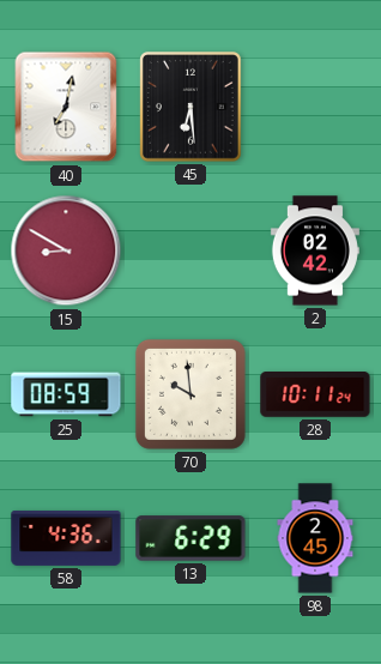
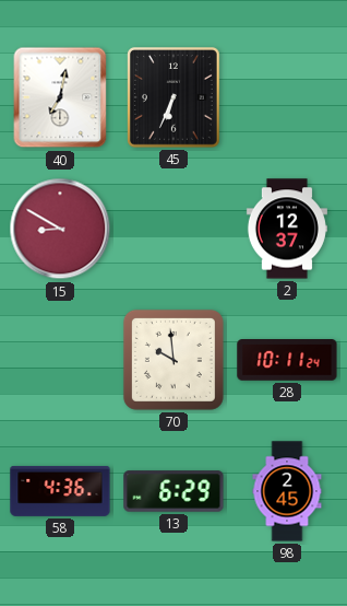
45: 6:29 -> 6:34 (175, 98)
2: 02:42 -> 12:37 (287, 229)
25: 08:59 -> none (66, 394)
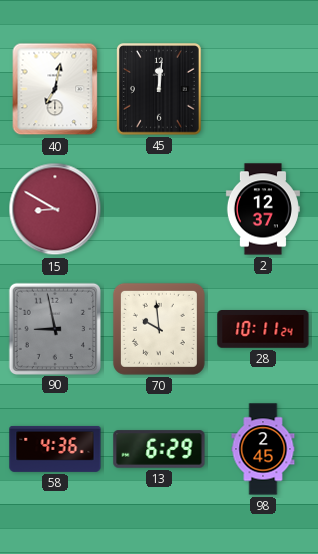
45: 6:34 -> 12:01 (160, 90)
90: none -> 8:58 (54, 328)
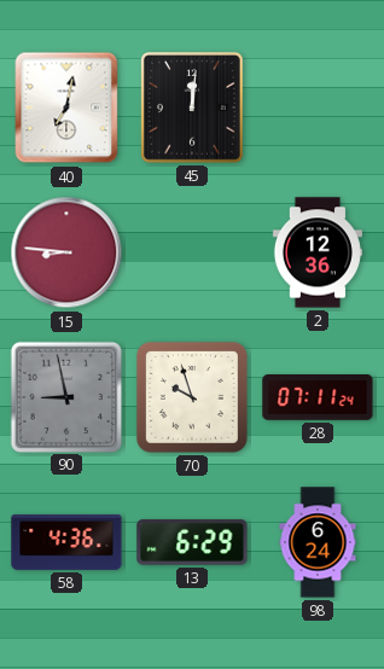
15: 8:50 -> 8:46 (66, 252)
2: 12:37 -> 12:36 (318, 252)
70: 9:59 -> 9:57 (192, 397)
28: 10:11 -> 07:11 (318, 397)
98: 2:45 -> 6:24 (318, 542)
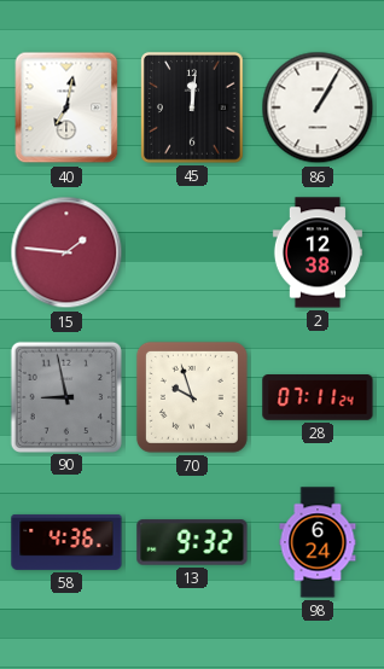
86: none -> 1:05 (318, 107)
15: 8:46 -> 1:46 (66, 252)
2: 12:36 -> 12:38 (318, 252)
13: 6:29 -> 9:32 (192, 542)
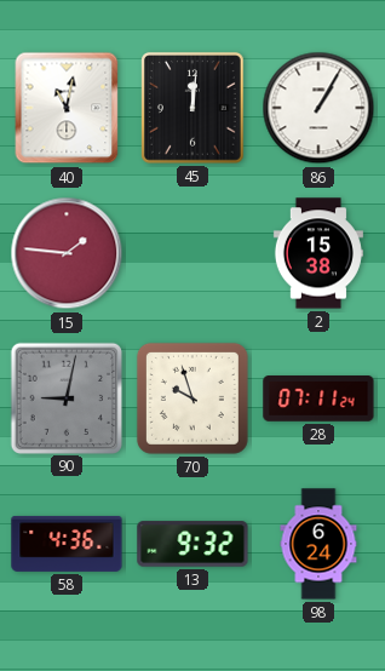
40: 7:02 -> 11:02 (67, 108)
2: 12:38 -> 15:38 (318, 253)
90: 8:58 -> 9:02 (65, 397)
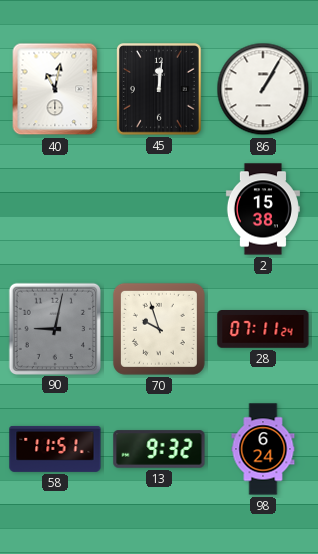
15: 1:46 -> none (67, 253)
58: 4:36 -> 11:51 (55, 449)
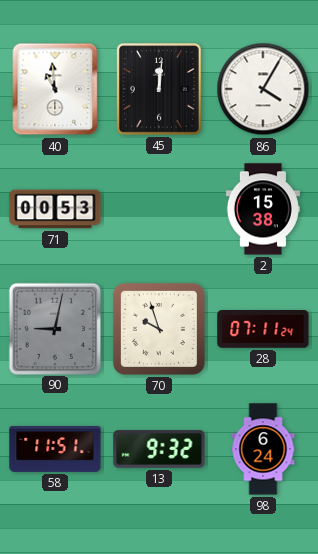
40: 11:02 -> 10:59 (55, 89)
86: 1:05 -> 4:05 (263, 89)
71: none -> 00:53 (55, 209)
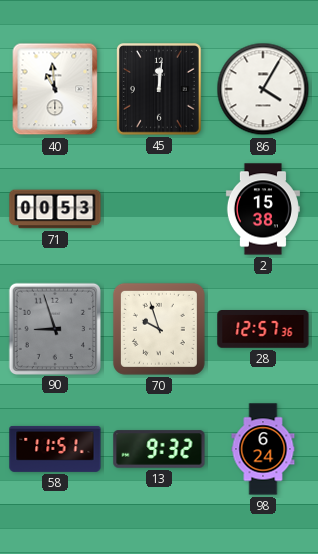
90: 9:02 -> 8:57 (54, 328)
28: 07:11 -> 12:57 (263, 329)
